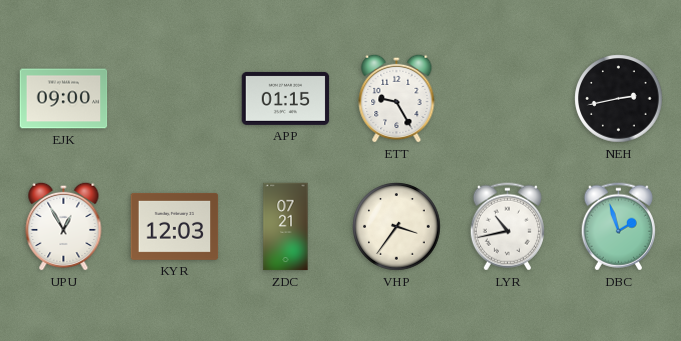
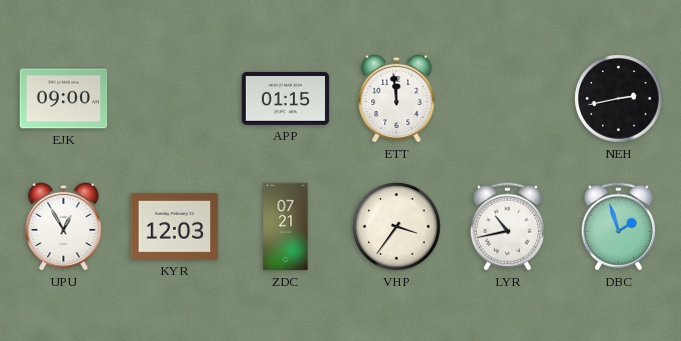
ETT: 9:25 -> 11:59 (397, 98)
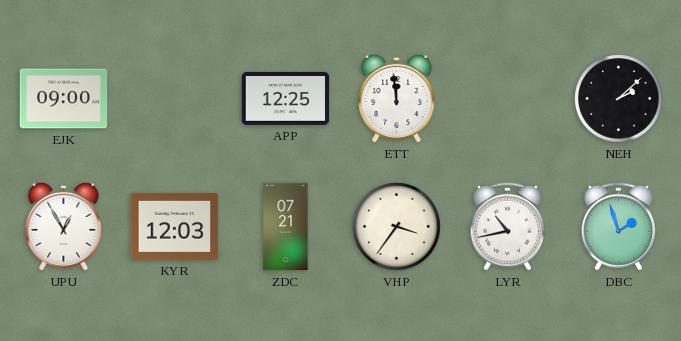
APP: 01:15 -> 12:25 (286, 98)
NEH: 2:43 -> 2:08 (619, 99)
